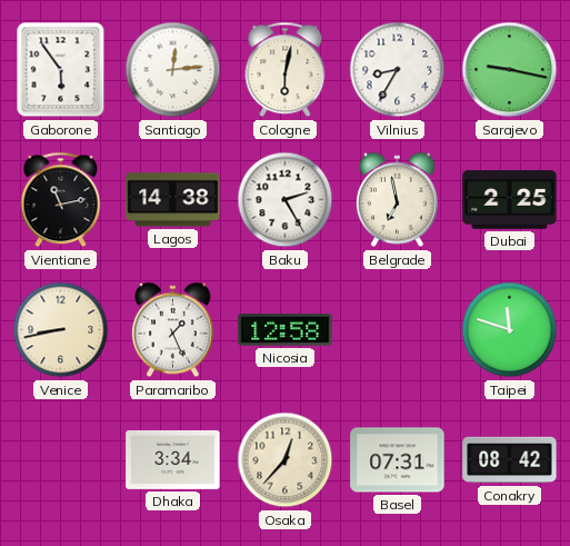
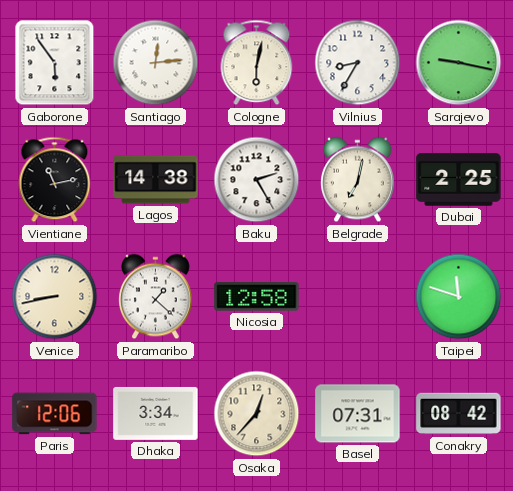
Belgrade: 6:58 -> 7:02 (358, 180)
Paramaribo: 1:26 -> 1:22 (156, 297)
Paris: none -> 12:06 (55, 414)
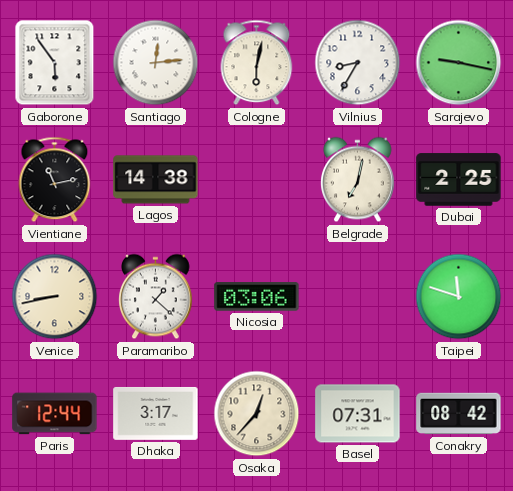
Baku: 2:25 -> none (257, 180)
Nicosia: 12:58 -> 03:06 (257, 297)
Paris: 12:06 -> 12:44 (55, 414)
Dhaka: 3:34 -> 3:17 (156, 413)
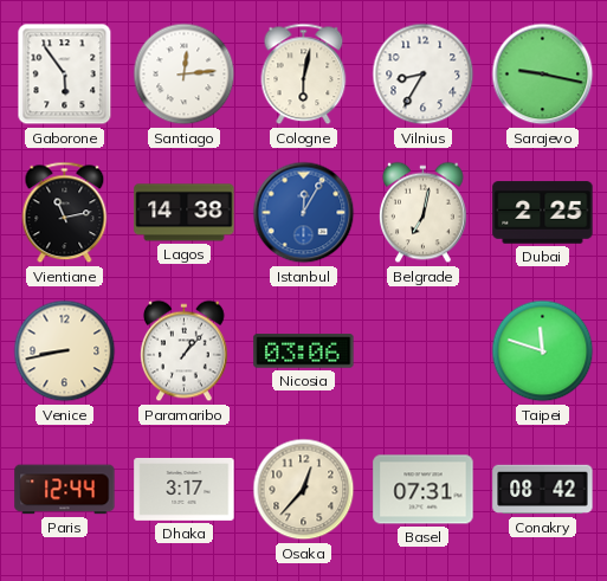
Istanbul: none -> 12:05 (304, 213)
Paramaribo: 1:22 -> 1:07 (185, 351)
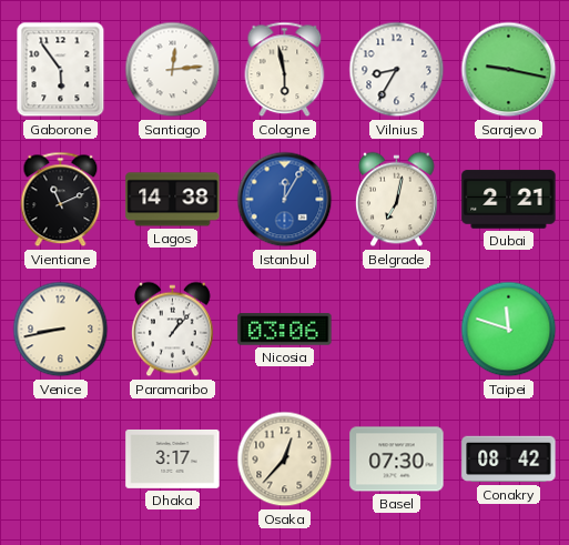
Cologne: 6:02 -> 5:58 (285, 70)
Vientiane: 11:13 -> 11:11 (61, 200)
Dubai: 2:25 -> 2:21 (509, 200)
Paris: 12:44 -> none (65, 490)
Basel: 07:31 -> 07:30 (397, 460)
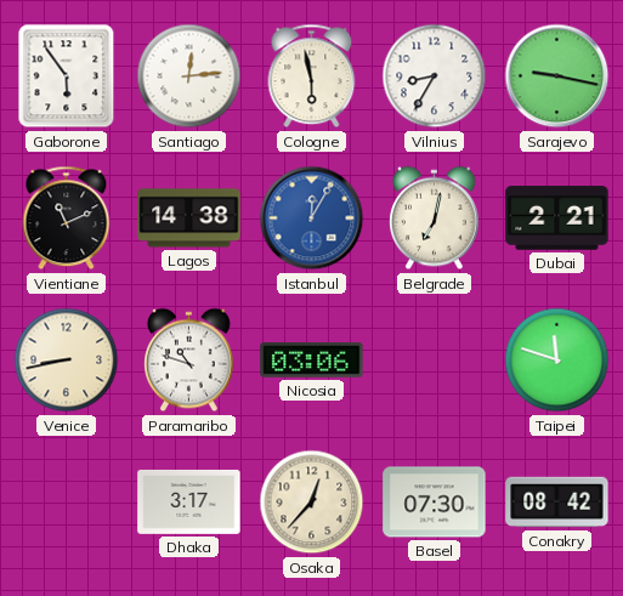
Paramaribo: 1:07 -> 10:48 (189, 361)
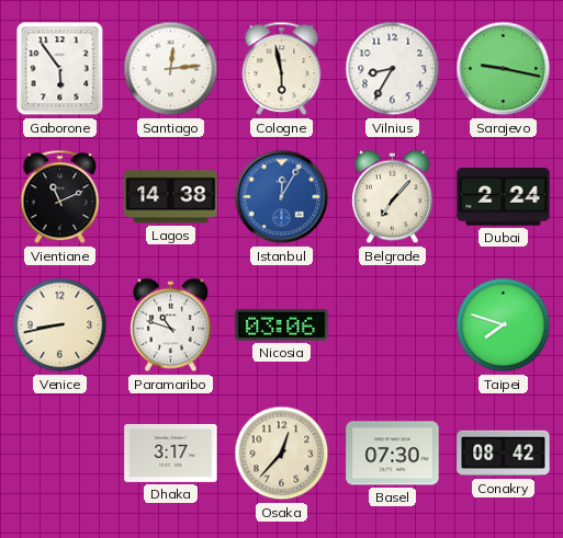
Belgrade: 7:02 -> 7:07 (393, 197)
Dubai: 2:21 -> 2:24 (504, 197)
Taipei: 11:48 -> 7:48 (504, 325)
